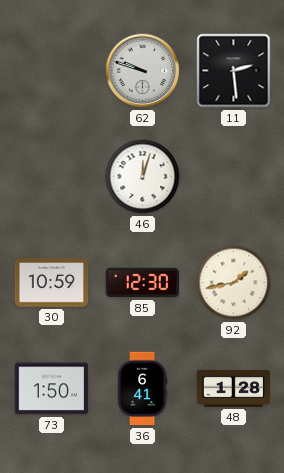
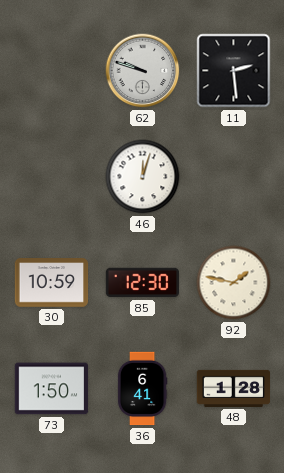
92: 1:43 -> 1:47 (234, 283)
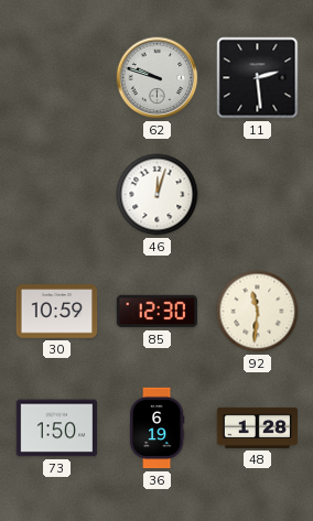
92: 1:47 -> 11:31 (258, 312)
36: 6:41 -> 6:19 (156, 428)
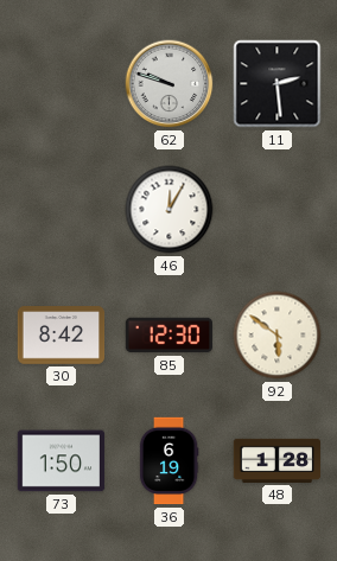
46: 12:03 -> 12:05 (170, 210)
30: 10:59 -> 8:42 (62, 336)
92: 11:31 -> 5:51 (278, 336)
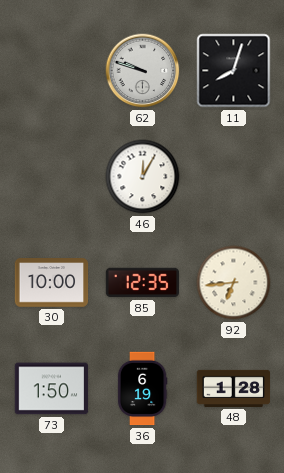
11: 2:29 -> 8:03 (234, 71)
30: 8:42 -> 10:00 (52, 283)
85: 12:30 -> 12:35 (143, 283)
92: 5:51 -> 6:44 (234, 283)
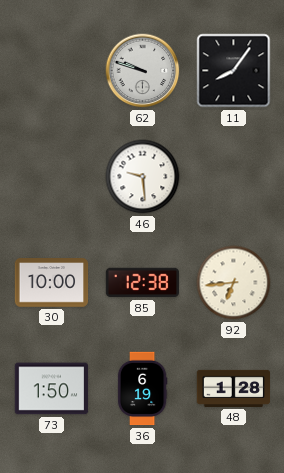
11: 8:03 -> 8:06 (234, 71)
46: 12:05 -> 9:29 (143, 177)
85: 12:35 -> 12:38 (143, 283)
